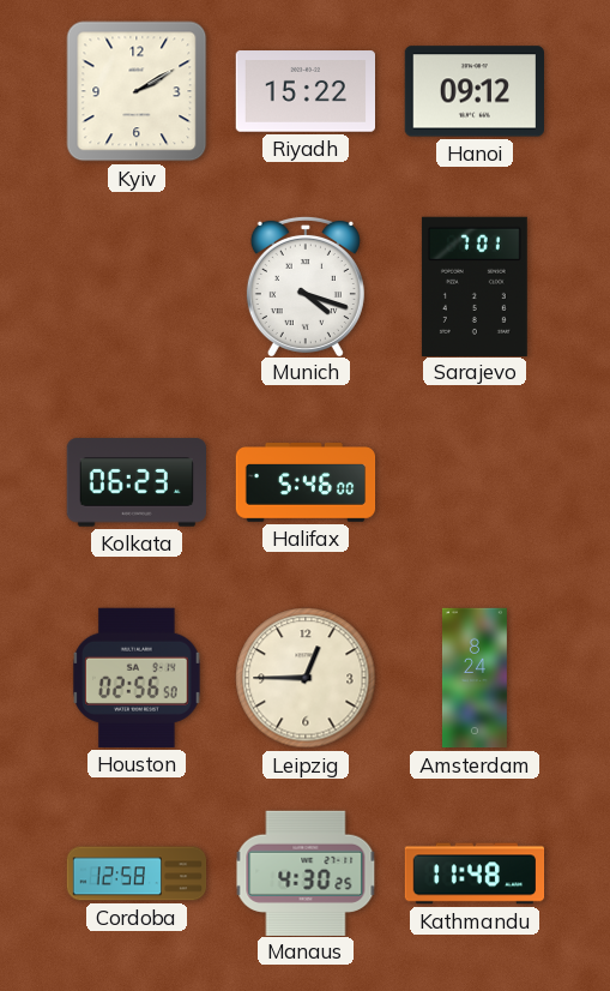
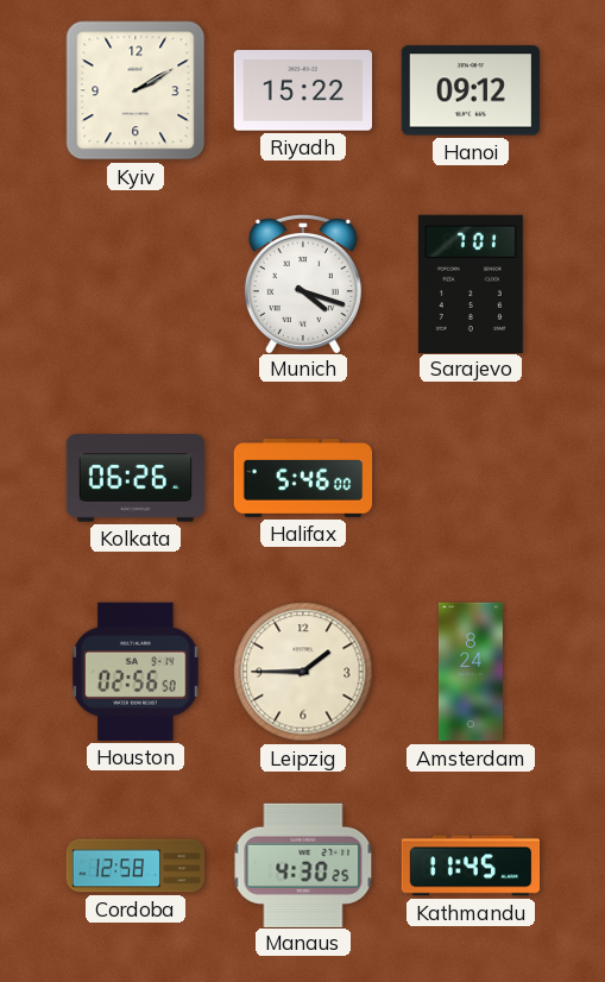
Kolkata: 06:23 -> 06:26 (134, 478)
Leipzig: 12:45 -> 1:45 (303, 672)
Kathmandu: 11:48 -> 11:45 (471, 865)
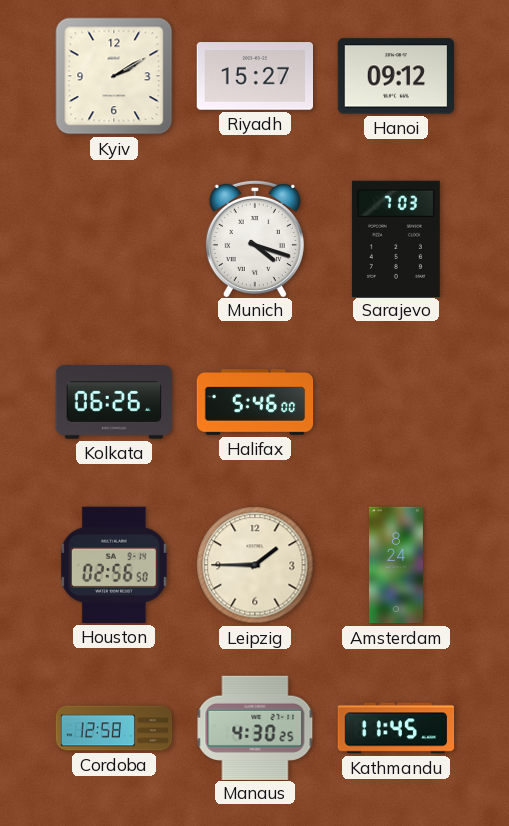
Riyadh: 15:22 -> 15:27 (254, 76)
Sarajevo: 7:01 -> 7:03 (396, 238)
